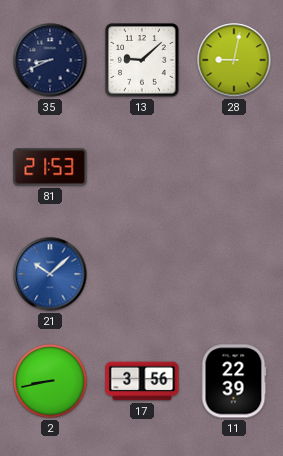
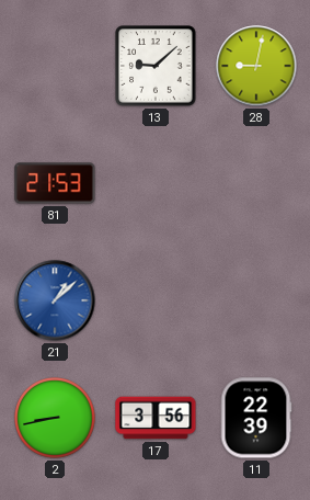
35: 8:41 -> none (50, 60)
21: 10:08 -> 1:08 (55, 300)
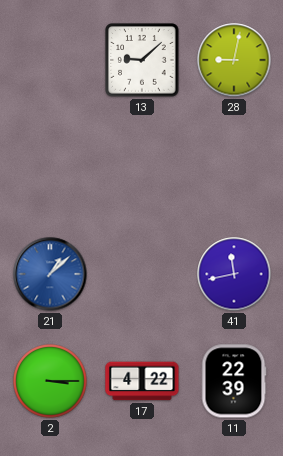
81: 21:53 -> none (55, 183)
41: none -> 11:43 (234, 274)
2: 8:43 -> 3:15 (50, 381)
17: 3:56 -> 4:22 (142, 381)
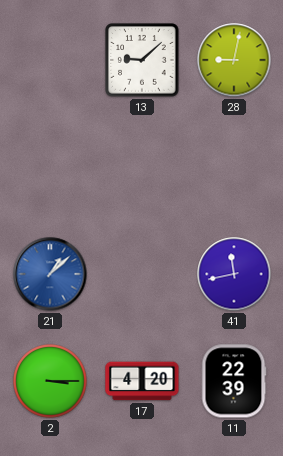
17: 4:22 -> 4:20 (142, 381)
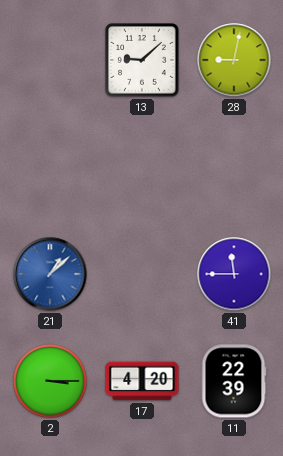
41: 11:43 -> 11:45 (234, 274)
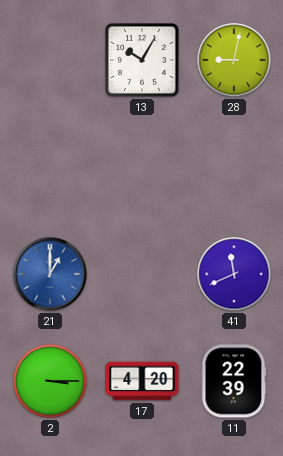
13: 9:08 -> 10:05 (142, 60)
21: 1:08 -> 1:00 (50, 274)
41: 11:45 -> 11:41 (234, 274)
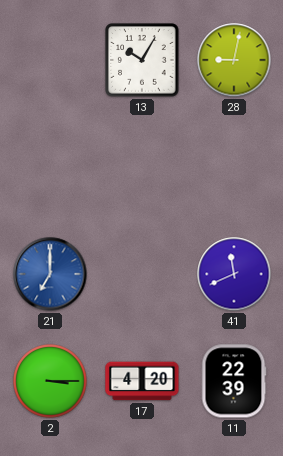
21: 1:00 -> 7:00 (50, 274)
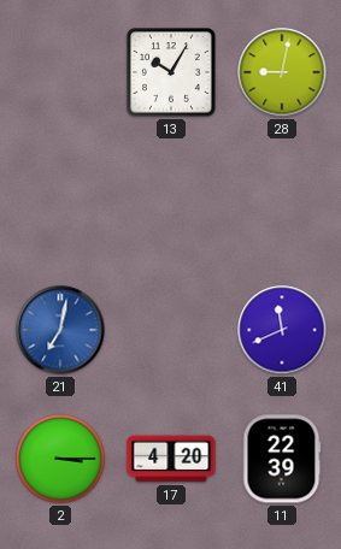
21: 7:00 -> 7:02 (60, 330)
